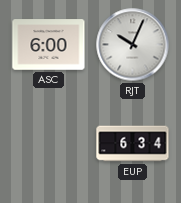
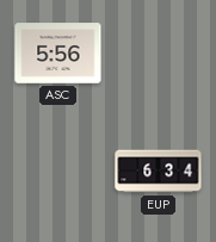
ASC: 6:00 -> 5:56 (58, 54)
RJT: 10:04 -> none (133, 45)
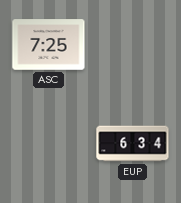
ASC: 5:56 -> 7:25 (49, 45)
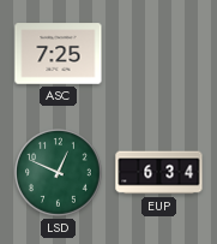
LSD: none -> 12:49 (59, 173)
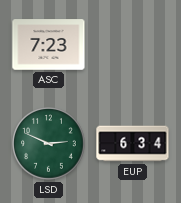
ASC: 7:25 -> 7:23 (49, 45)
LSD: 12:49 -> 2:49 (49, 144)
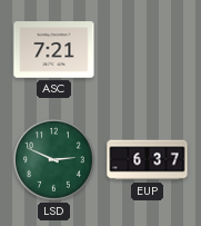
ASC: 7:23 -> 7:21 (54, 50)
EUP: 6:34 -> 6:37 (148, 160)
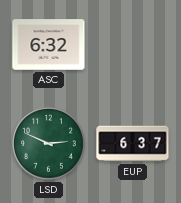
ASC: 7:21 -> 6:32 (49, 45)
